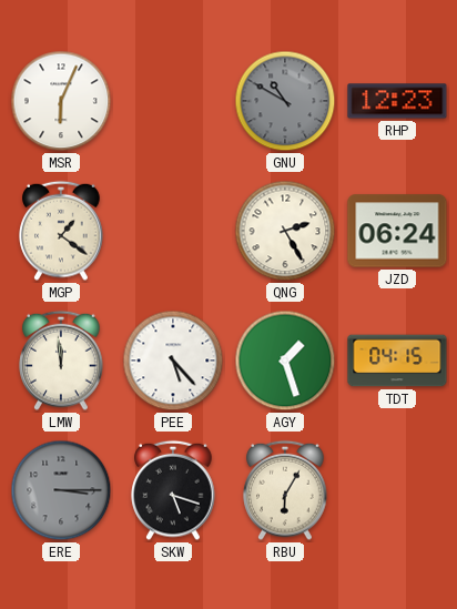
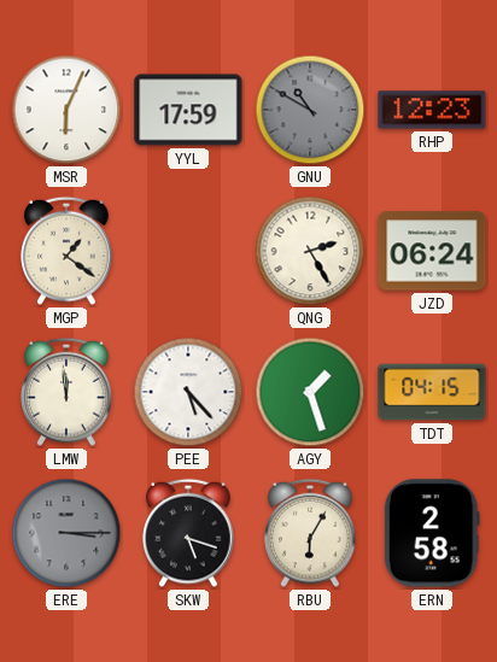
YYL: none -> 17:59 (188, 110)
ERN: none -> 2:58 (432, 533)
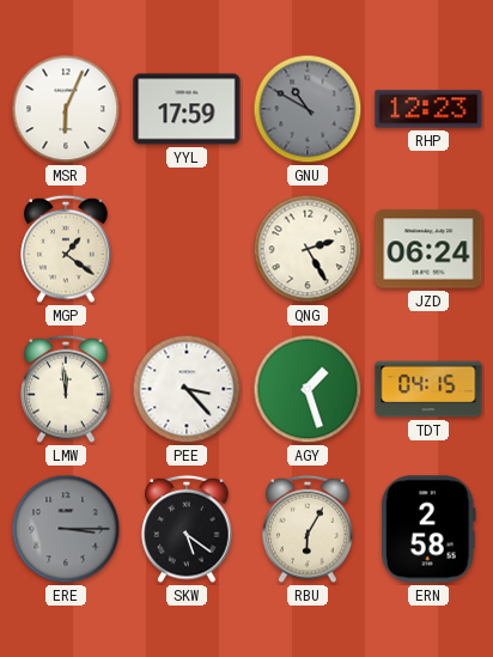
PEE: 5:23 -> 3:23 (187, 389)
SKW: 5:18 -> 5:21 (187, 529)
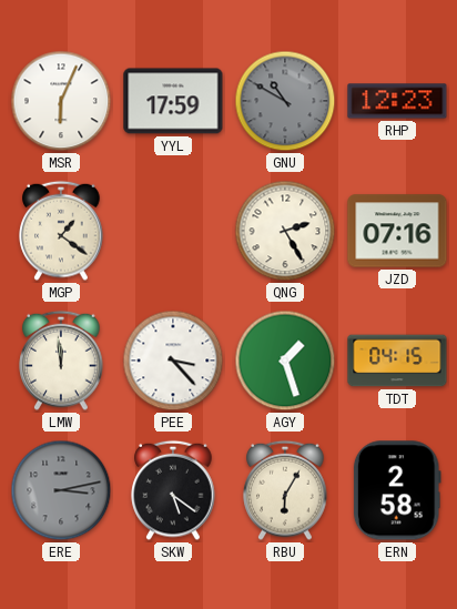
JZD: 06:24 -> 07:16 (397, 231)
ERE: 3:15 -> 3:13 (61, 490)
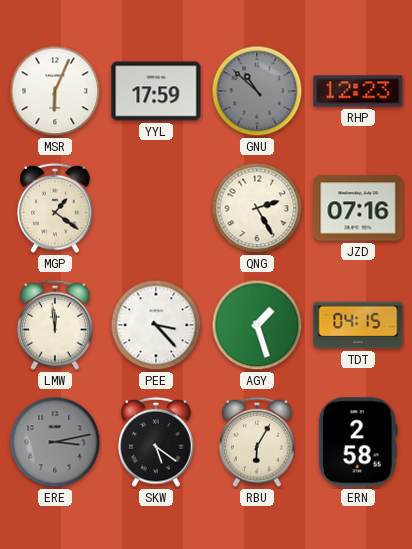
GNU: 10:50 -> 10:52 (257, 91)
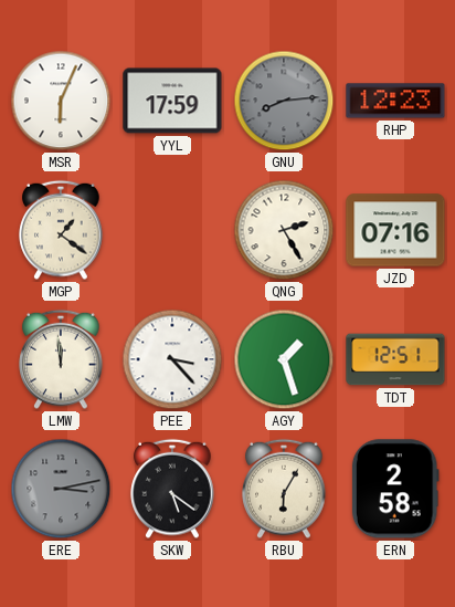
GNU: 10:52 -> 8:14 (284, 101)
TDT: 04:15 -> 12:51 (395, 359)
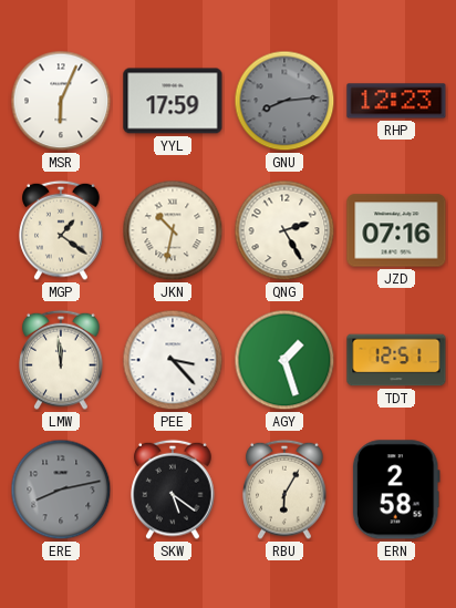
JKN: none -> 10:32 (173, 230)
ERE: 3:13 -> 8:13 (61, 490)
